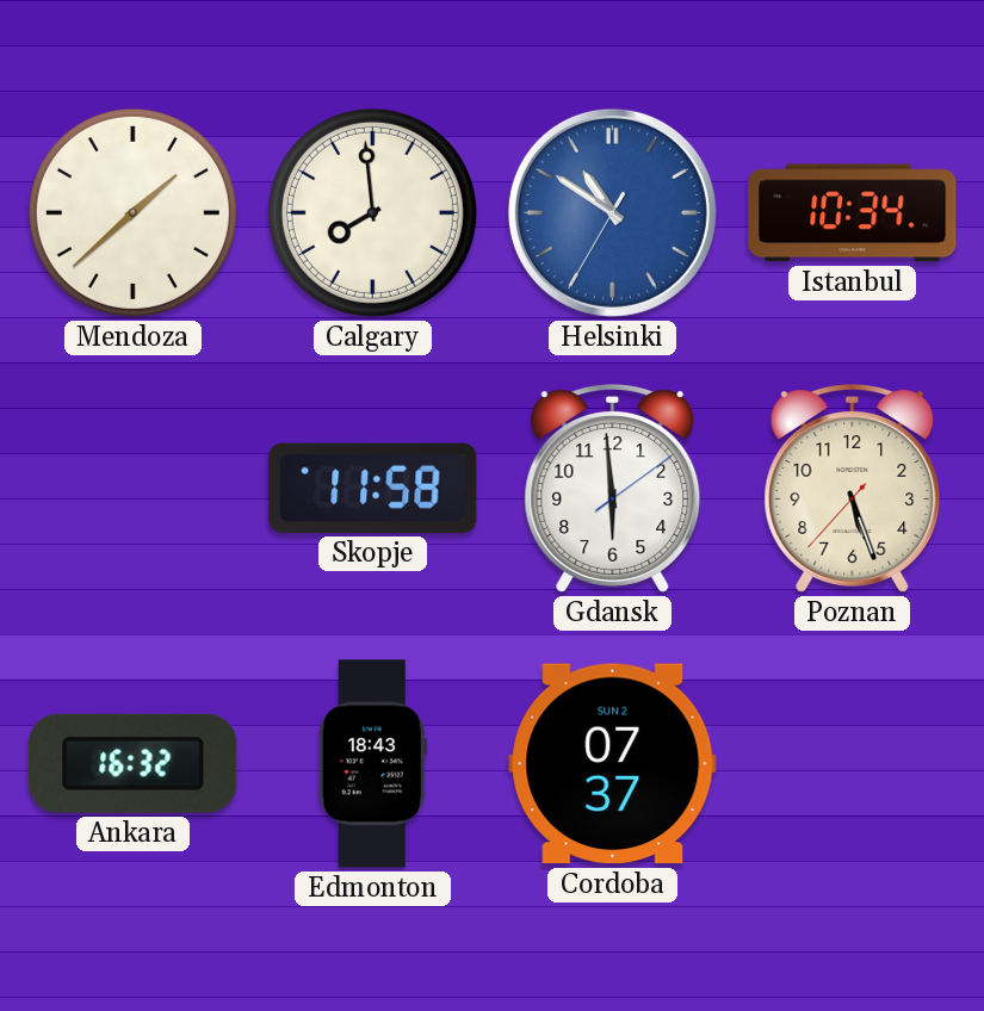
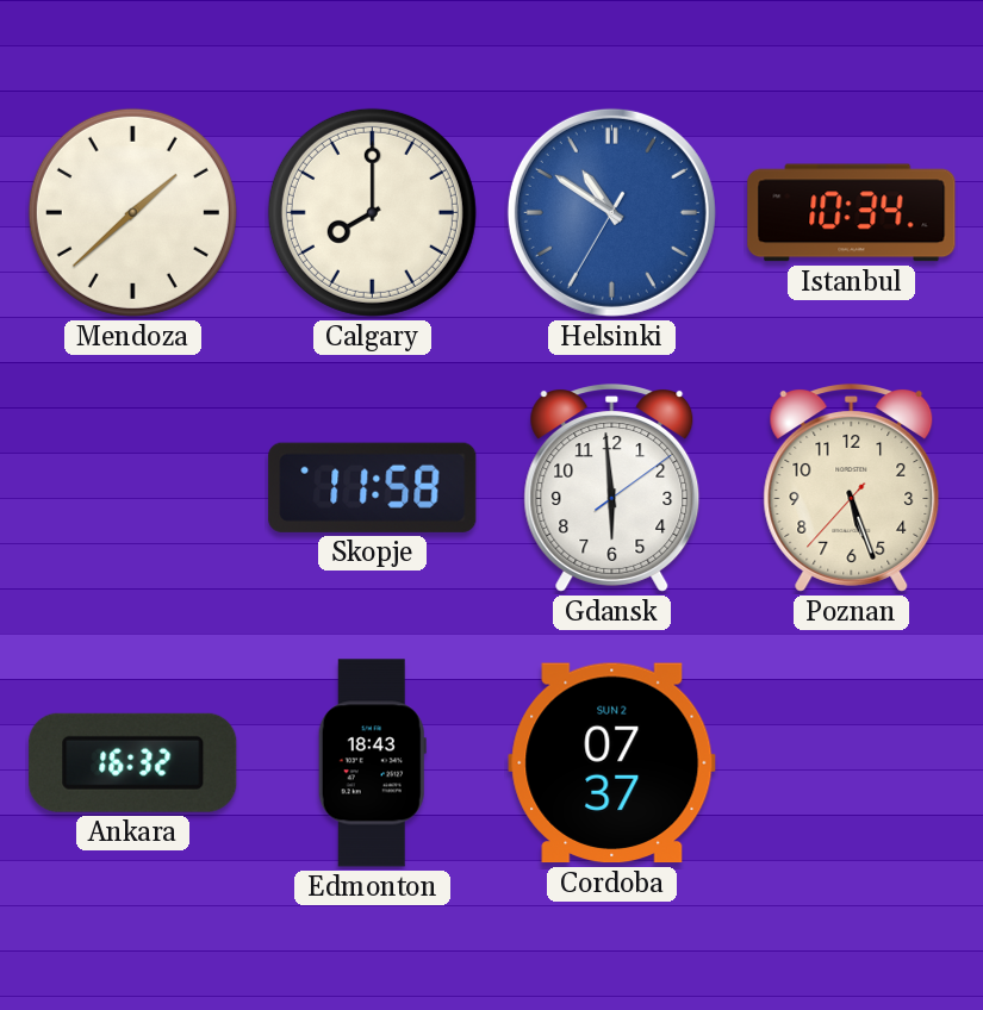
Calgary: 7:59 -> 8:00 (372, 212)
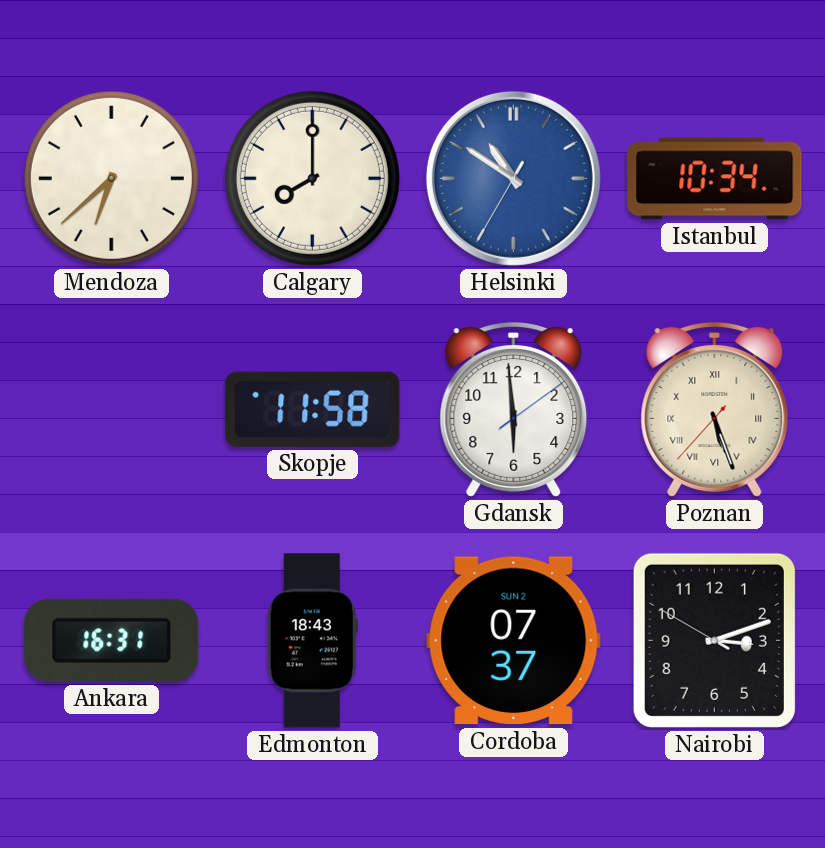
Mendoza: 1:38 -> 6:38 (111, 178)
Poznan numerals: Arabic -> Roman (715, 410)
Ankara: 16:32 -> 16:31 (112, 640)
Nairobi: none -> 3:11 (714, 640)
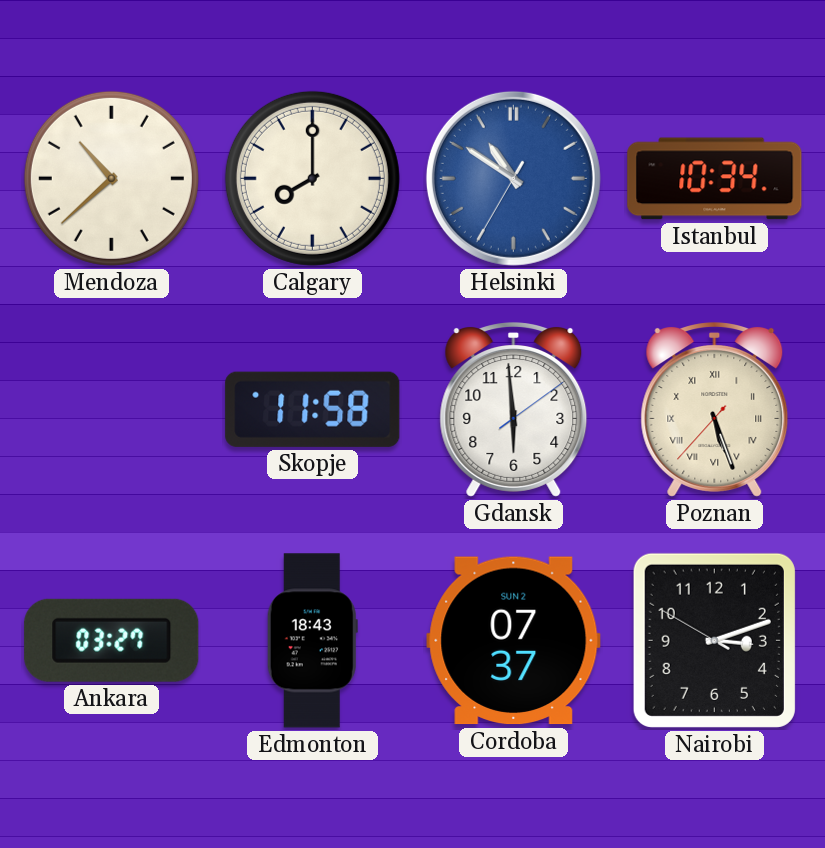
Mendoza: 6:38 -> 10:38 (111, 178)
Ankara: 16:31 -> 03:27 (112, 640)
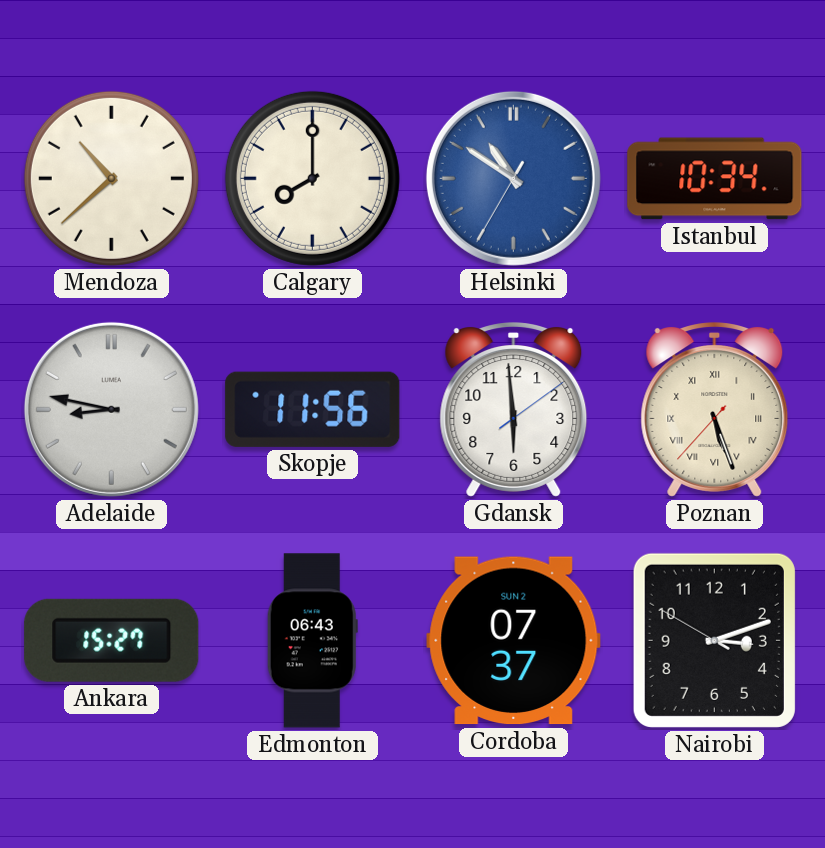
Adelaide: none -> 8:47 (111, 409)
Skopje: 11:58 -> 11:56 (313, 409)
Ankara: 03:27 -> 15:27 (112, 640)
Edmonton: 18:43 -> 06:43 (312, 641)
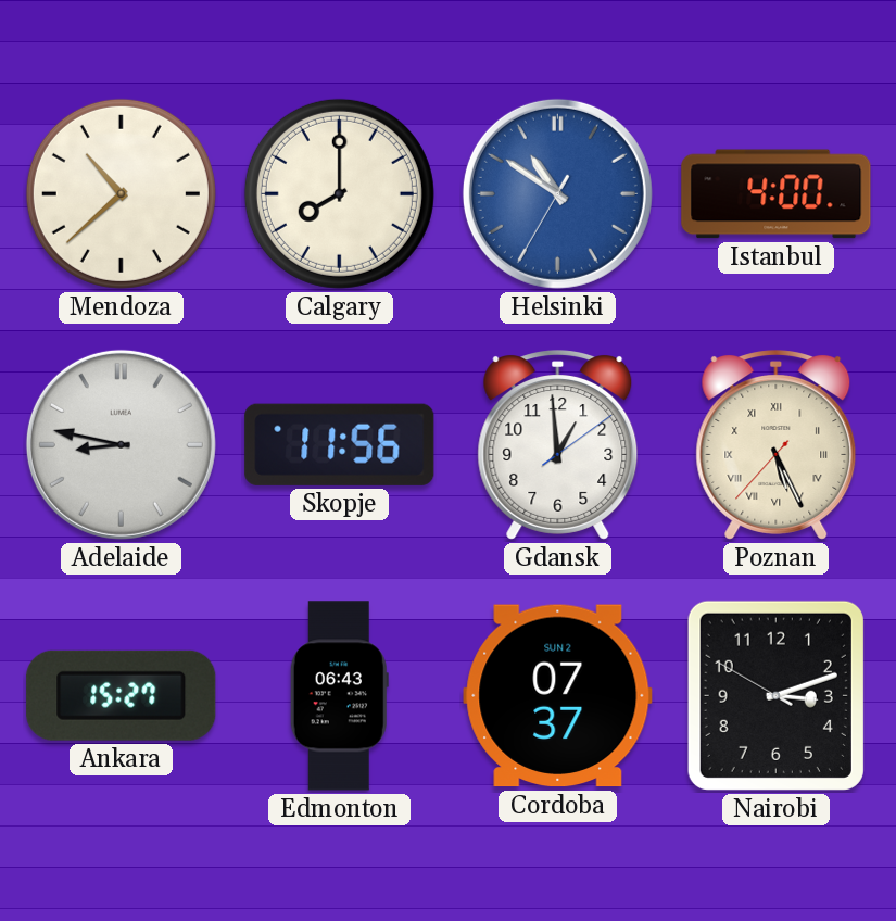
Istanbul: 10:34 -> 4:00 (777, 194)
Gdansk: 5:59 -> 12:59 (558, 445)
Poznan: 5:26 -> 5:25 (777, 445)
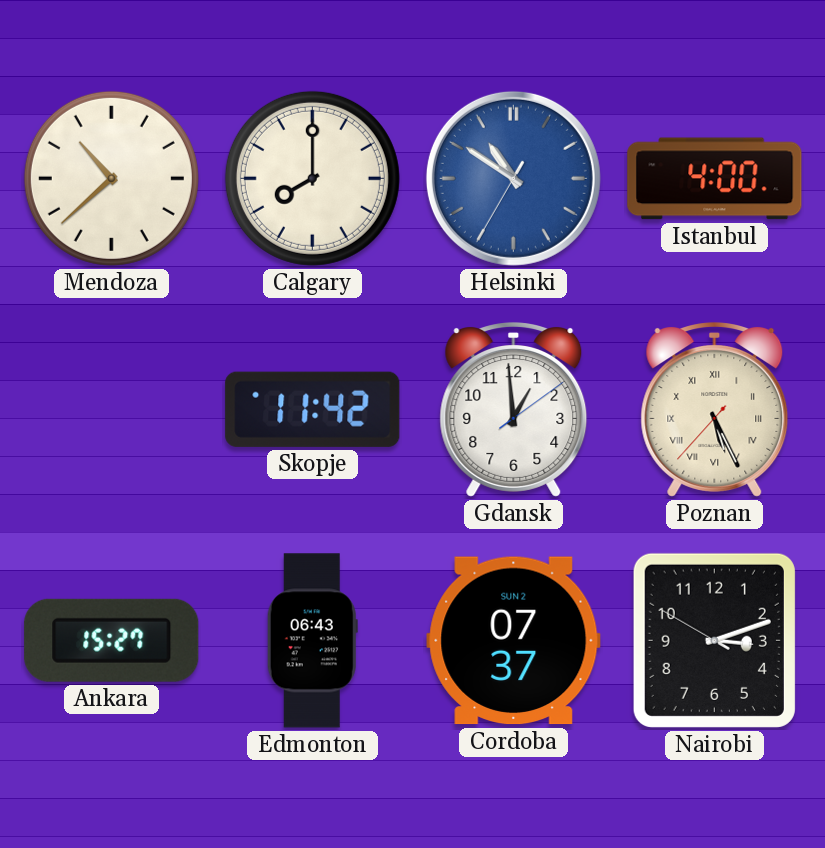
Adelaide: 8:47 -> none (121, 444)
Skopje: 11:56 -> 11:42 (313, 409)
